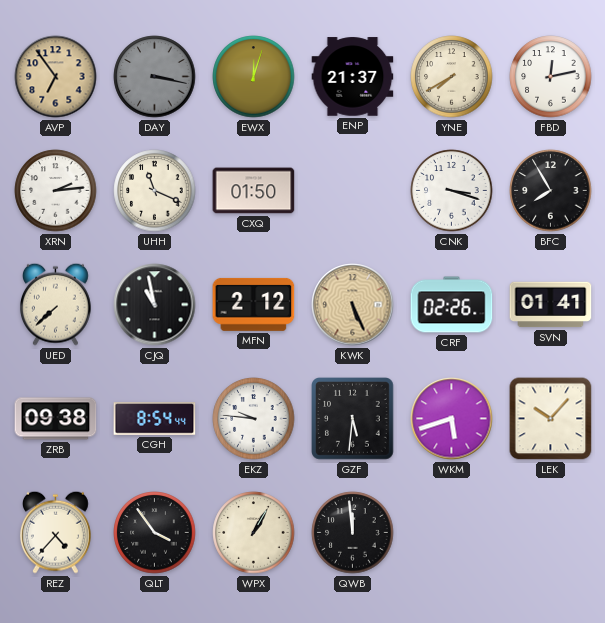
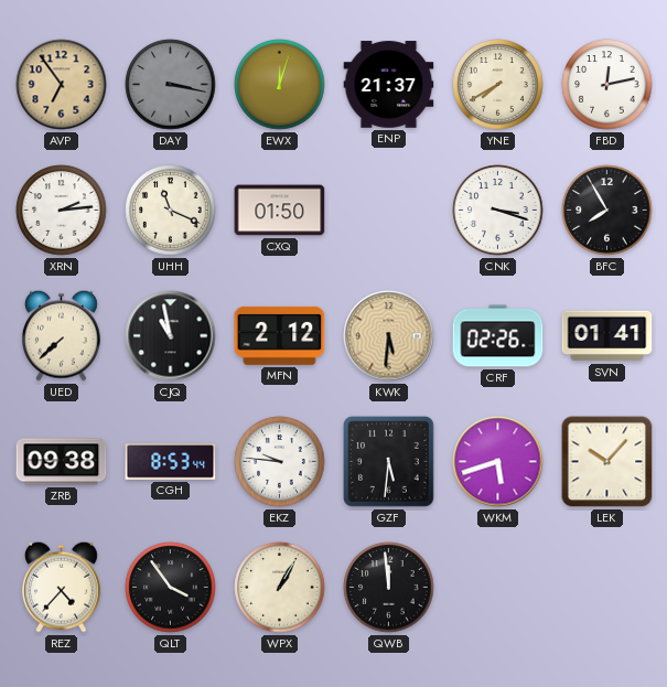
KWK: 5:26 -> 5:31 (389, 336)
CGH: 8:54 -> 8:53 (171, 462)
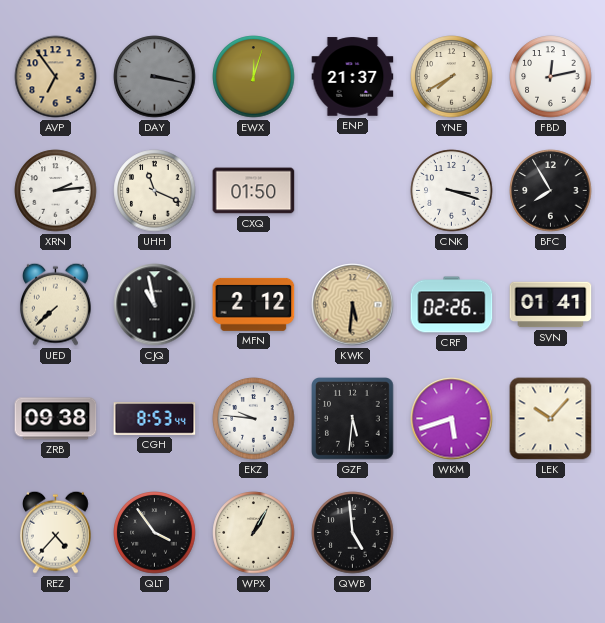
QWB: 11:59 -> 4:59 (353, 533)
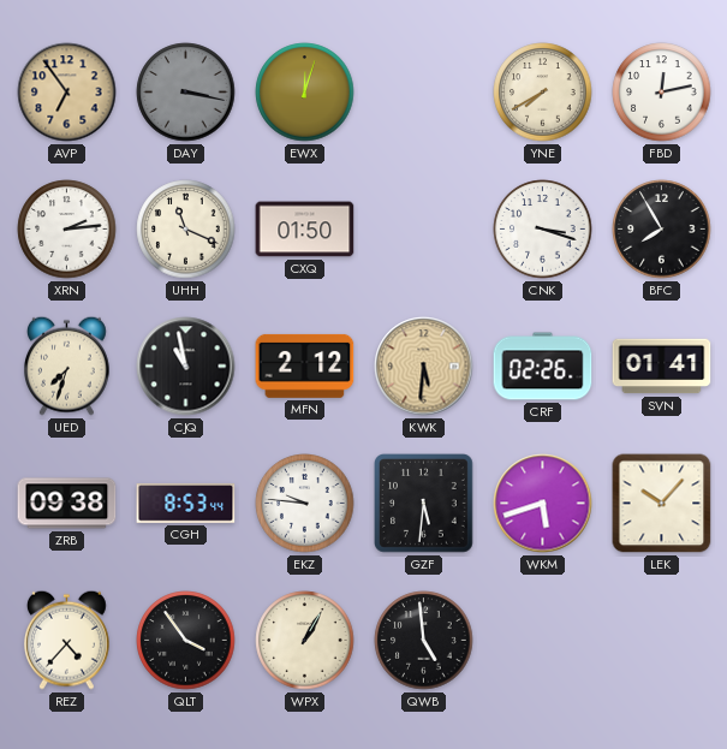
ENP: 21:37 -> none (353, 77)
UED: 7:38 -> 7:33 (66, 365)
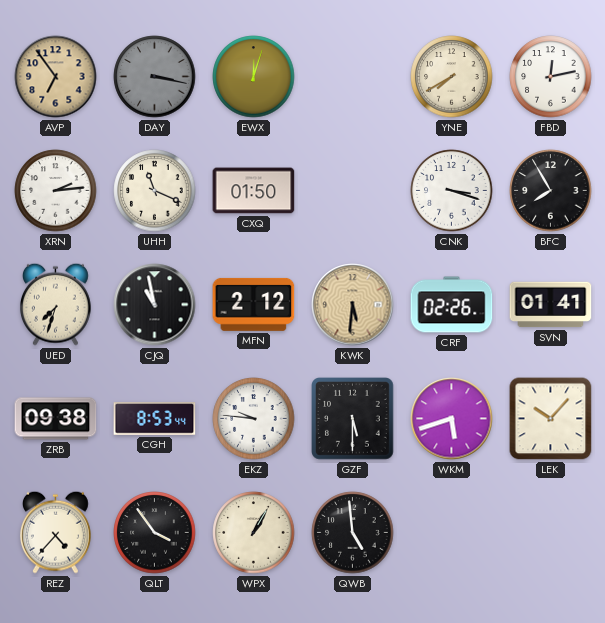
GZF: 5:31 -> 5:30 (353, 419)
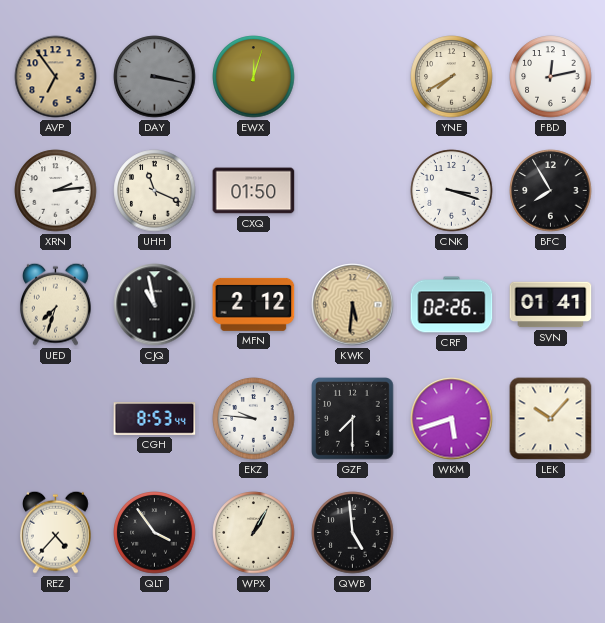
ZRB: 09:38 -> none (56, 419)
GZF: 5:30 -> 7:30 (353, 419)
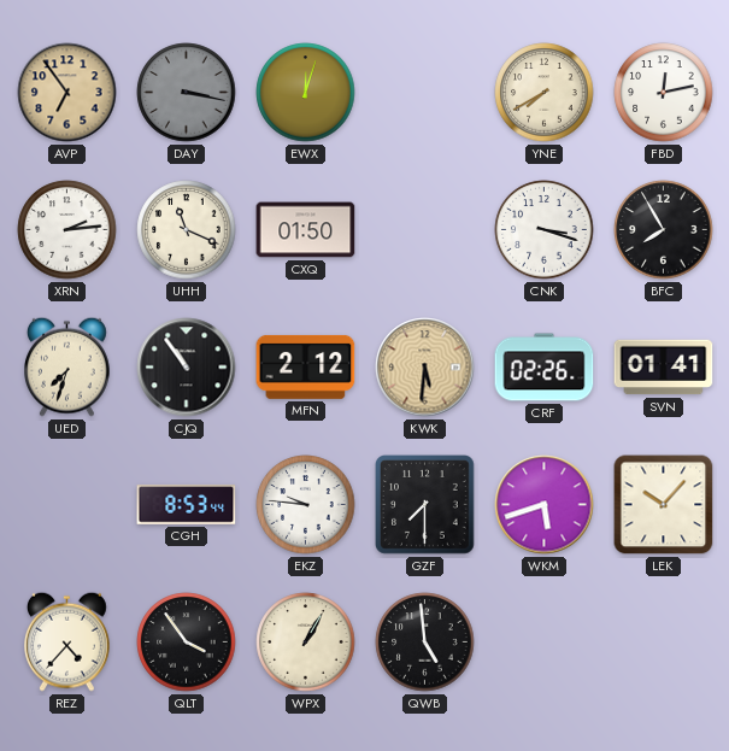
CJQ: 10:58 -> 10:54 (187, 368)
